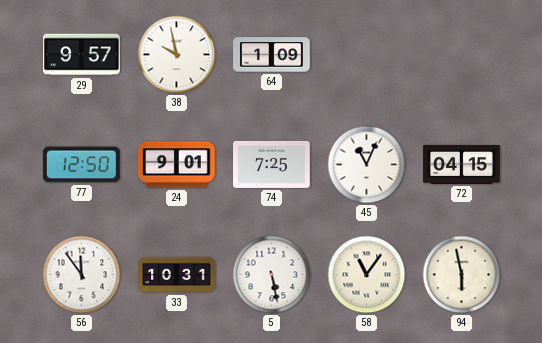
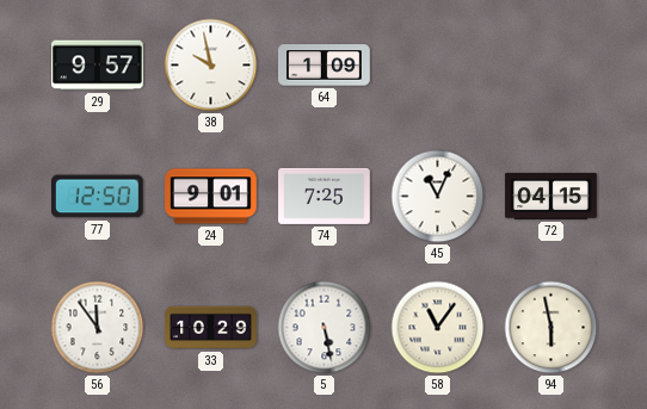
33: 10:31 -> 10:29 (211, 328)
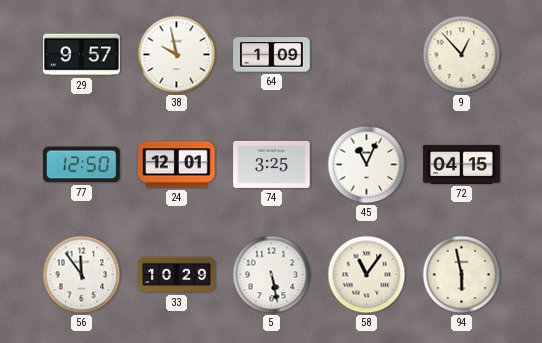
9: none -> 12:53 (462, 55)
24: 9:01 -> 12:01 (177, 165)
74: 7:25 -> 3:25 (272, 164)
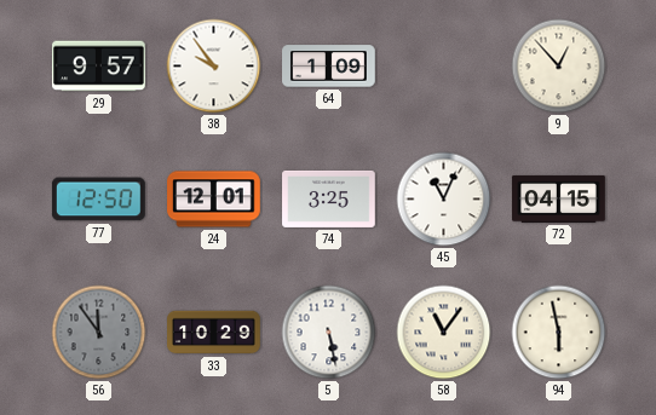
38: 9:58 -> 9:54 (214, 67)
56 dial: white -> grey (99, 333)
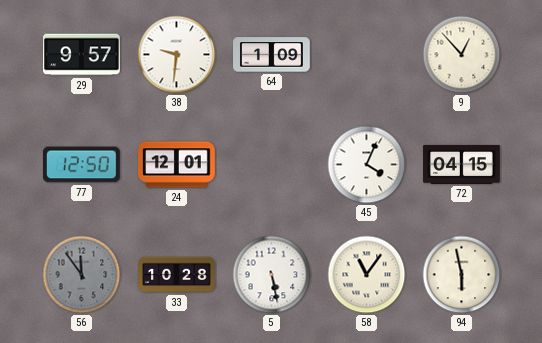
38: 9:54 -> 9:31 (177, 55)
74: 3:25 -> none (329, 198)
45: 11:04 -> 4:04 (367, 165)
33: 10:29 -> 10:28 (177, 275)
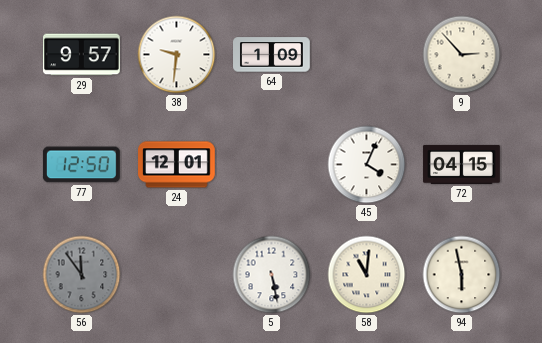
9: 12:53 -> 2:53 (462, 55)
33: 10:28 -> none (177, 275)
58: 11:06 -> 11:01 (367, 275)
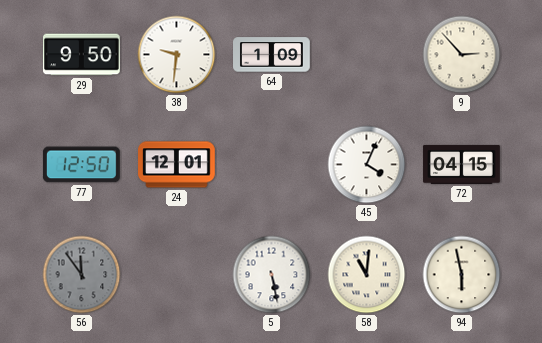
29: 9:57 -> 9:50 (82, 55)
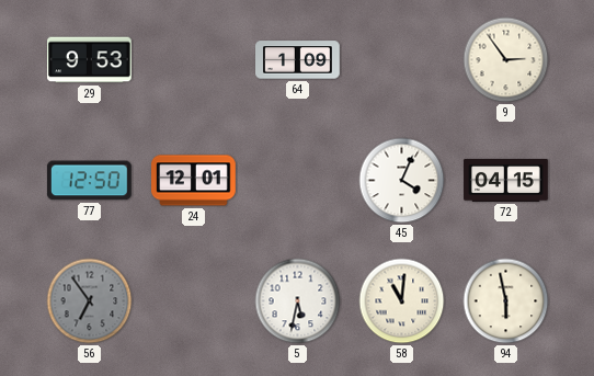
29: 9:50 -> 9:53 (90, 60)
38: 9:31 -> none (177, 55)
9: 2:53 -> 2:54 (506, 60)
56: 11:54 -> 6:54 (90, 301)
5: 5:28 -> 5:32 (298, 301)
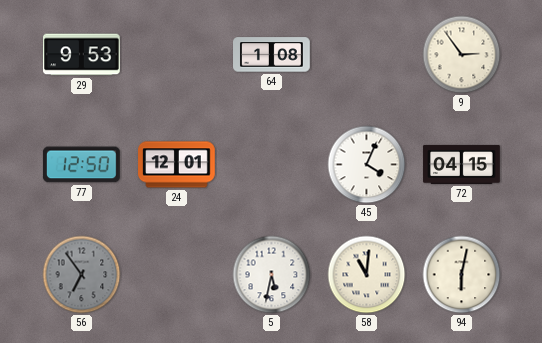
64: 1:09 -> 1:08 (272, 55)
94: 5:58 -> 6:02 (462, 275)
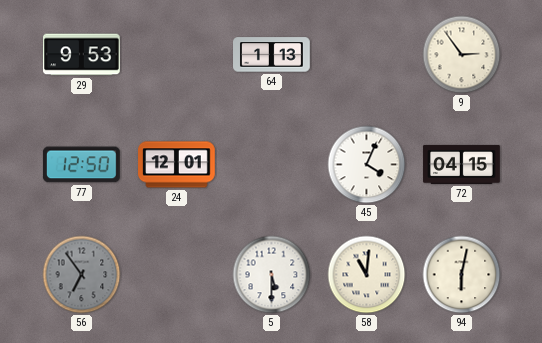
64: 1:08 -> 1:13 (272, 55)
5: 5:32 -> 5:30 (272, 275)
